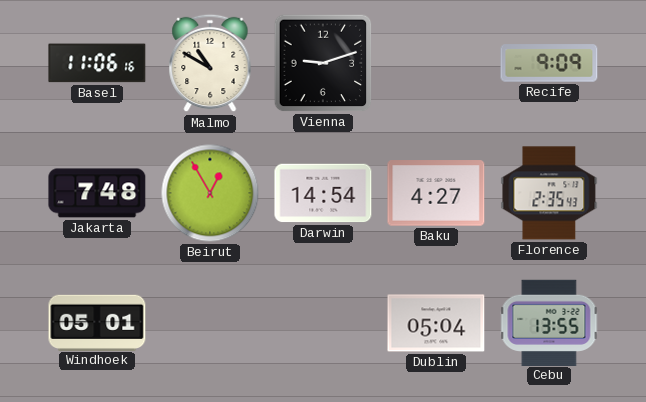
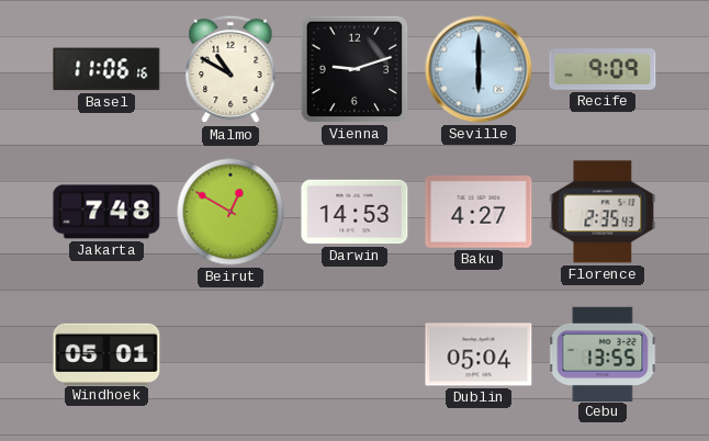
Seville: none -> 6:00 (479, 69)
Beirut: 12:55 -> 12:50 (230, 212)
Darwin: 14:54 -> 14:53 (354, 212)
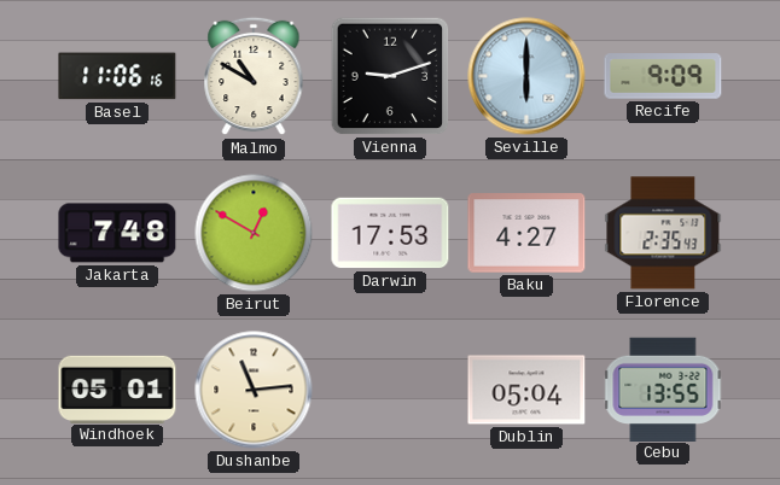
Darwin: 14:53 -> 17:53 (390, 233)
Dushanbe: none -> 11:14 (254, 390)
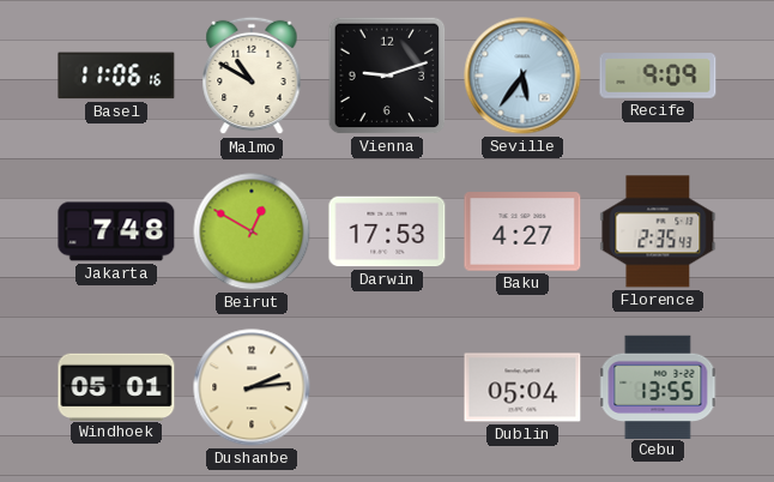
Seville: 6:00 -> 5:36 (522, 76)
Dushanbe: 11:14 -> 2:14 (252, 387)
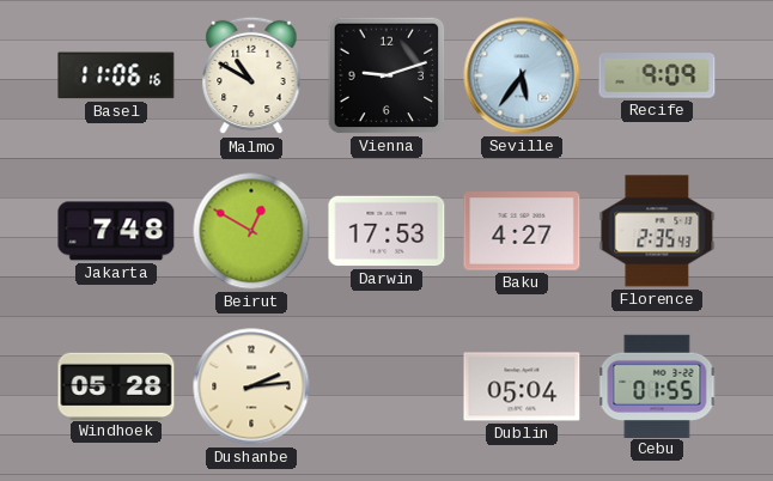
Windhoek: 05:01 -> 05:28 (116, 385)
Cebu: 13:55 -> 01:55 (657, 385)
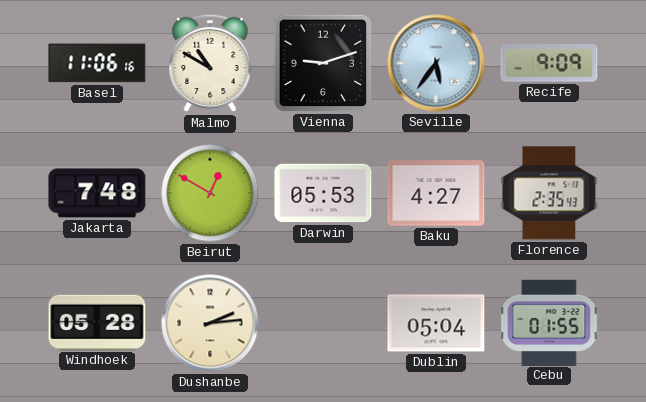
Darwin: 17:53 -> 05:53 (323, 193)
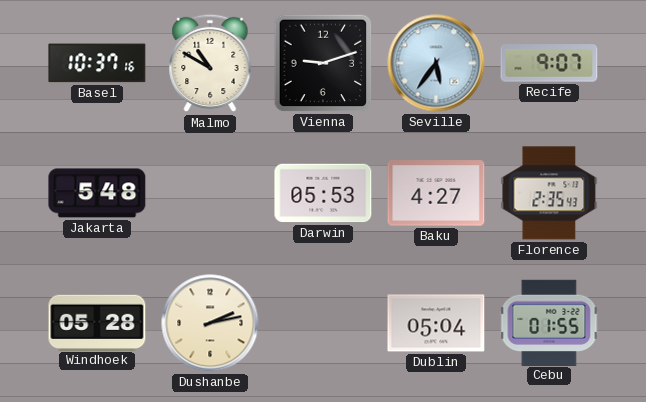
Basel: 11:06 -> 10:37 (97, 63)
Recife: 9:09 -> 9:07 (549, 63)
Jakarta: 7:48 -> 5:48 (97, 193)
Beirut: 12:50 -> none (210, 193)
Dushanbe: 2:14 -> 2:13 (210, 323)
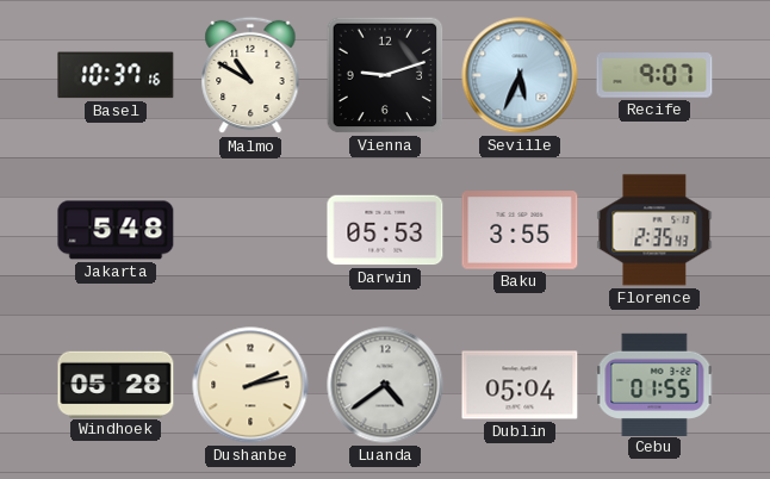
Seville: 5:36 -> 5:34 (520, 75)
Baku: 4:27 -> 3:55 (520, 230)
Luanda: none -> 4:39 (385, 385)
